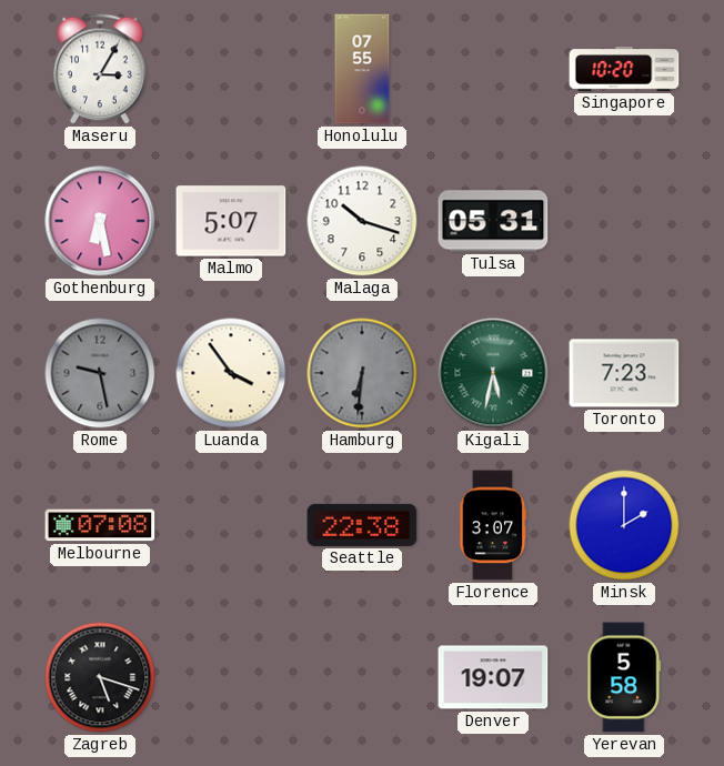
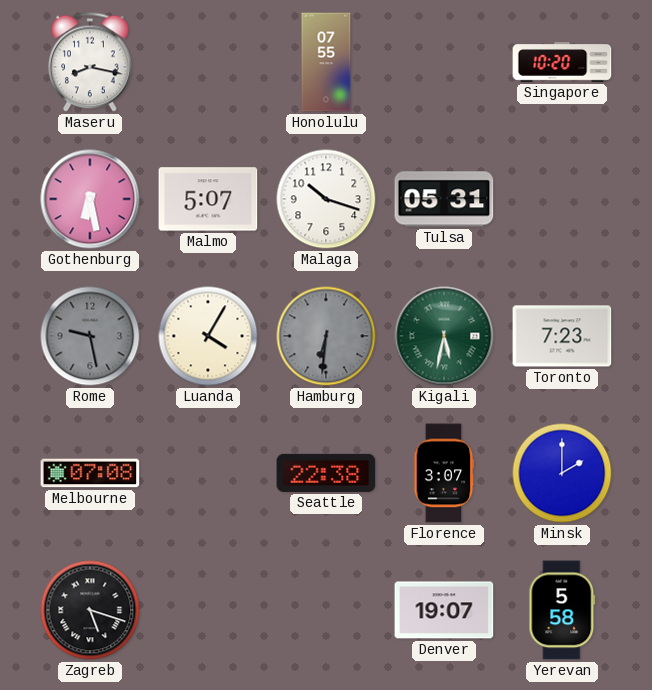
Maseru: 3:05 -> 8:17 (90, 62)
Luanda: 3:54 -> 4:05 (208, 336)
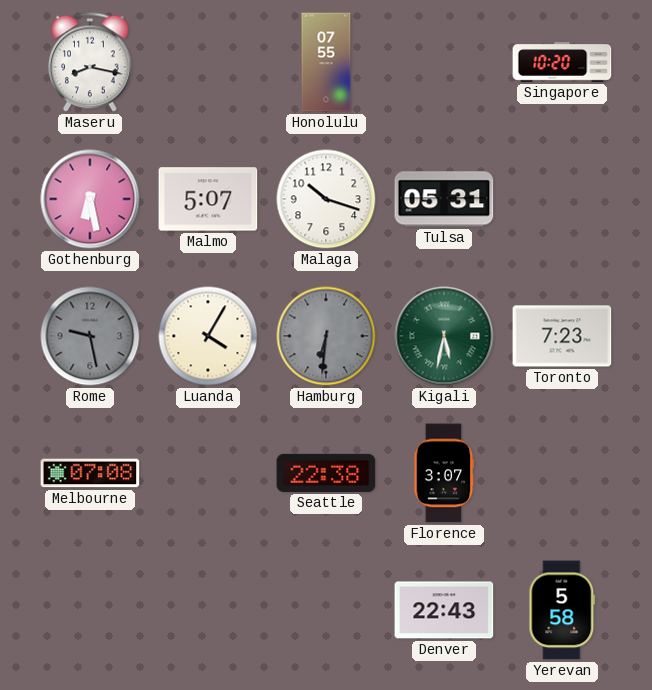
Minsk: 2:00 -> none (562, 473)
Zagreb: 5:18 -> none (90, 610)
Denver: 19:07 -> 22:43 (444, 610)
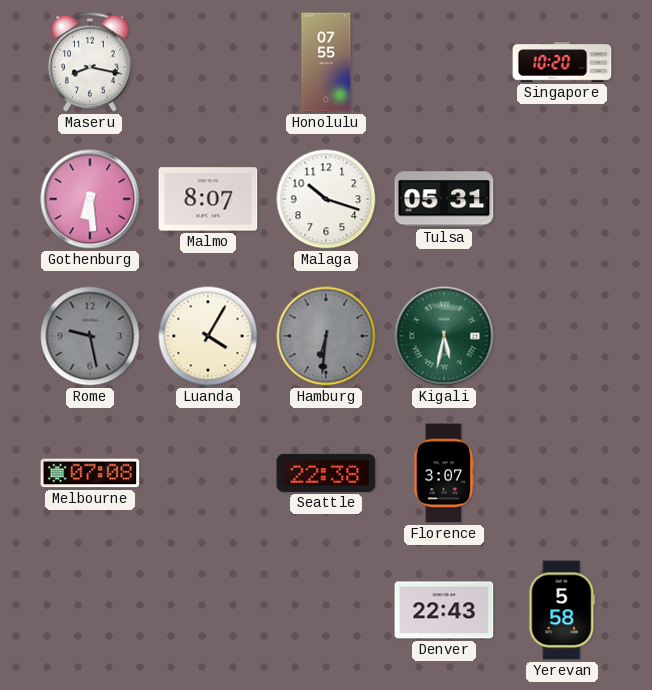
Gothenburg: 6:28 -> 6:29 (90, 199)
Malmo: 5:07 -> 8:07 (208, 199)
Toronto: 7:23 -> none (562, 336)
